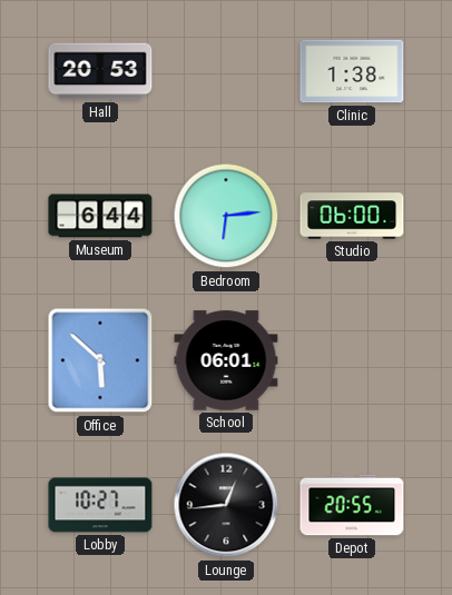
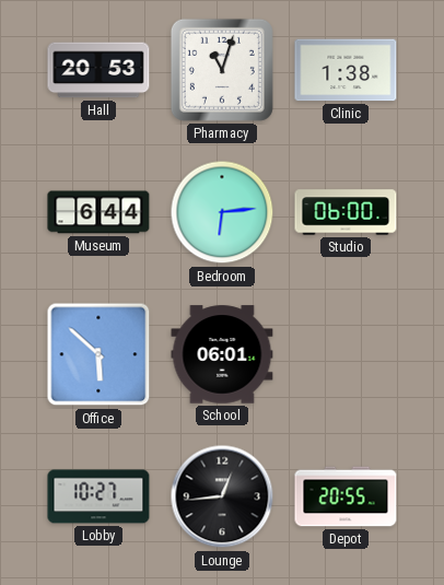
Pharmacy: none -> 11:03 (222, 70)
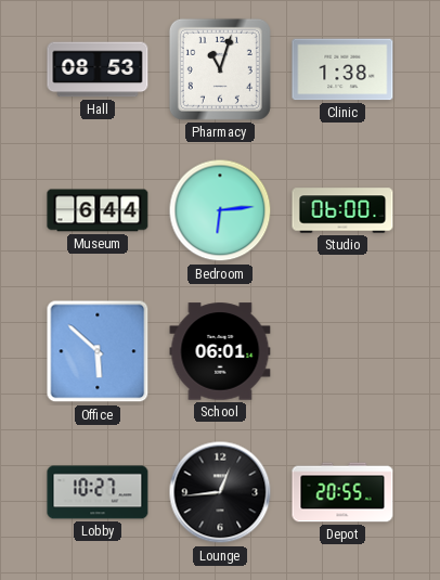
Hall: 20:53 -> 08:53 (98, 69)
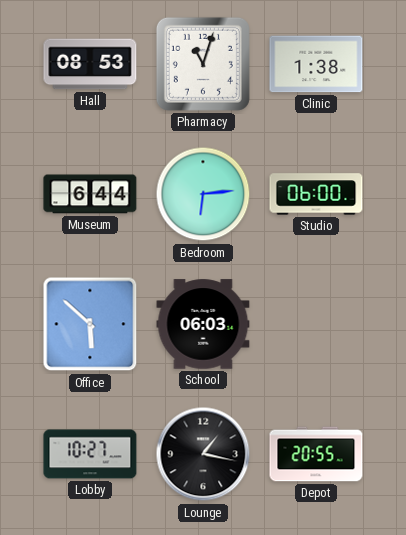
School: 06:01 -> 06:03 (203, 324)
Lounge: 12:44 -> 1:17 (203, 454)
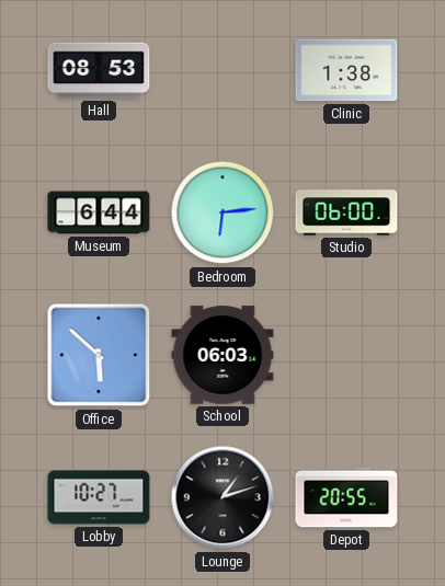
Pharmacy: 11:03 -> none (203, 64)
Lounge: 1:17 -> 1:12 (222, 497)
